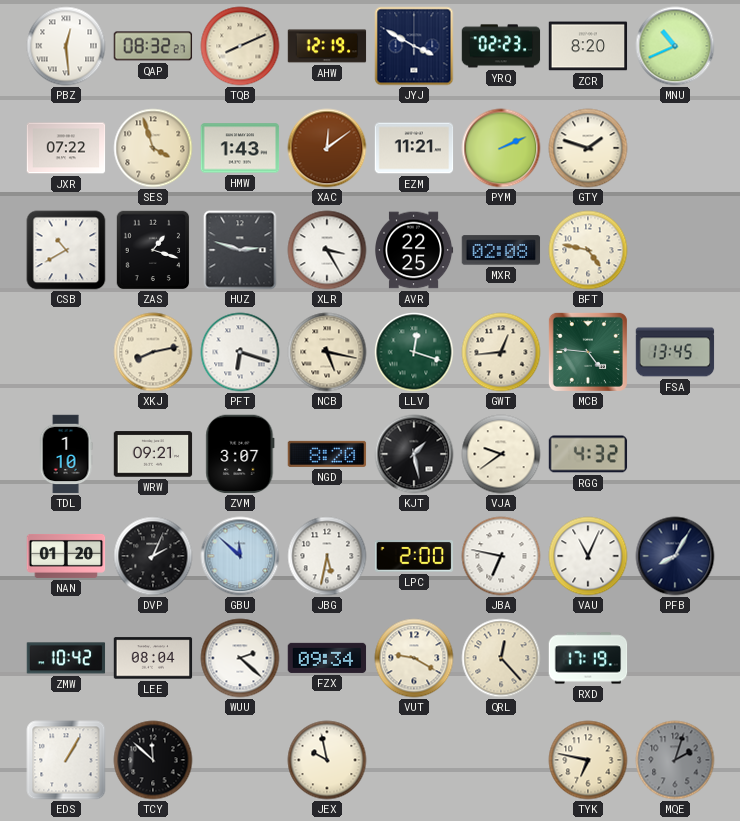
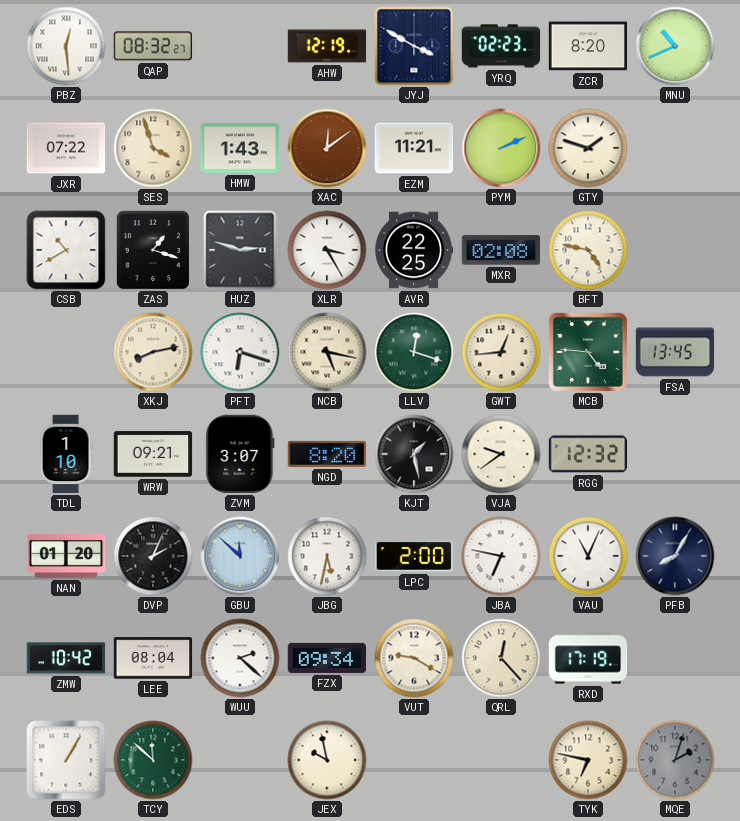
TQB: 8:11 -> none (240, 46)
RGG: 4:32 -> 12:32 (588, 454)
TCY dial: black -> green (153, 760)
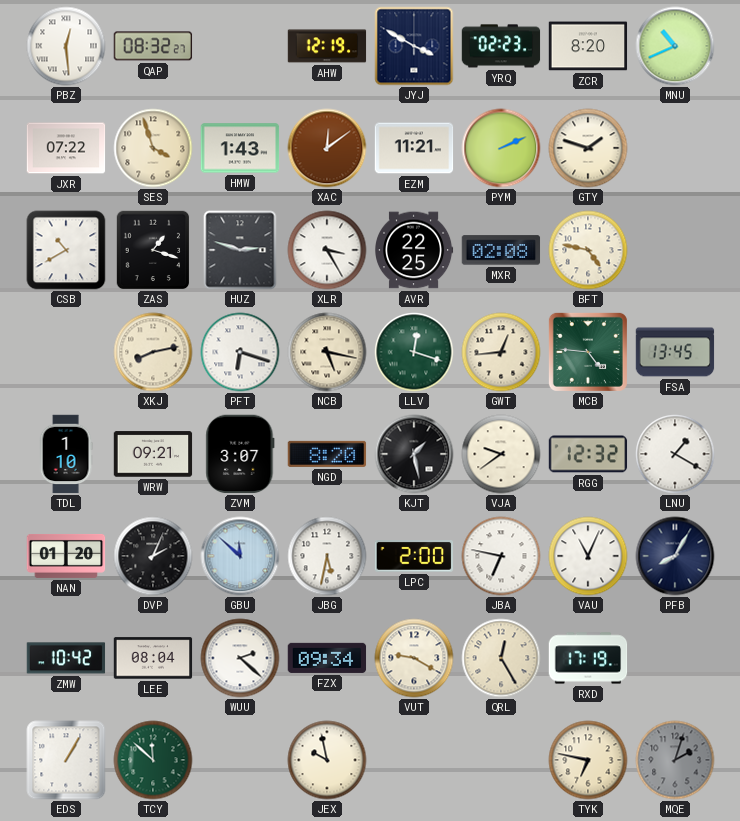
LNU: none -> 1:20 (675, 454)
QRL: 12:23 -> 12:25 (501, 658)
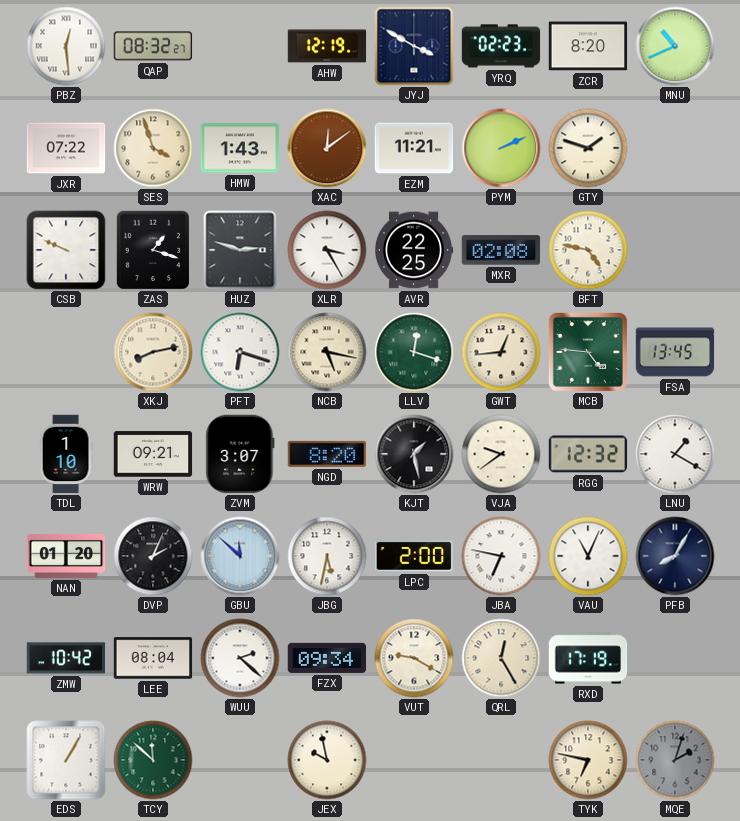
CSB: 10:40 -> 9:49 (66, 250)
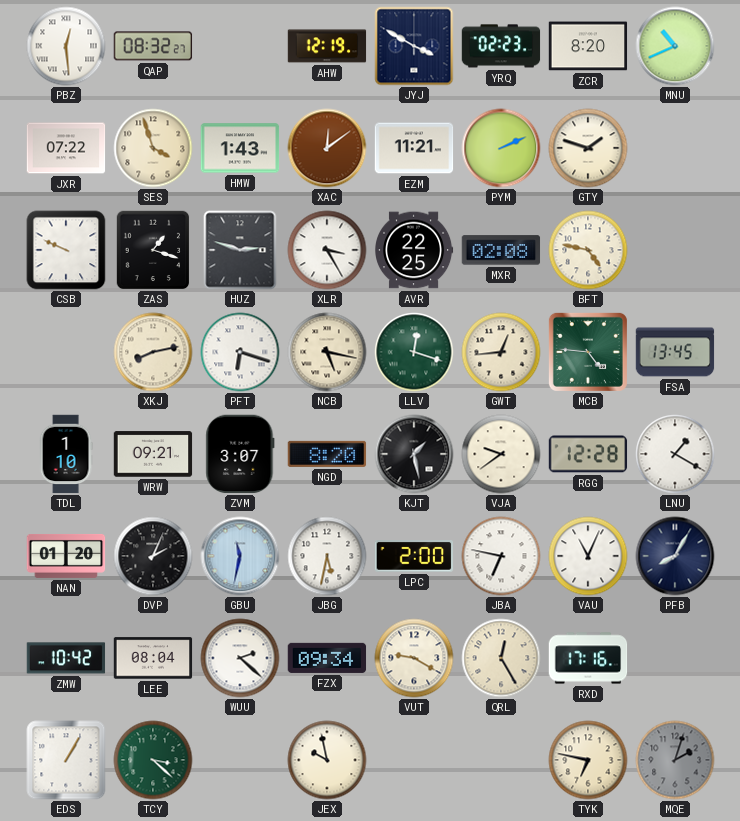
RGG: 12:32 -> 12:28 (588, 454)
GBU: 11:52 -> 11:32 (240, 556)
RXD: 17:19 -> 17:16 (588, 658)
TCY: 11:52 -> 3:22 (153, 760)
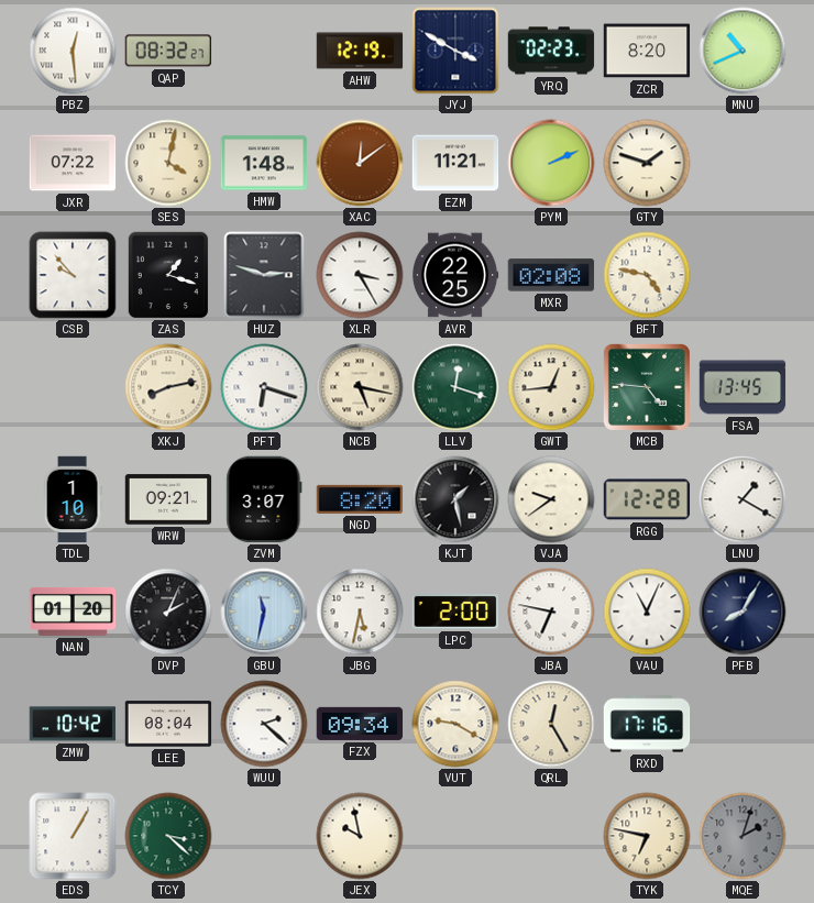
SES: 3:57 -> 4:02 (168, 163)
HMW: 1:43 -> 1:48 (264, 163)
CSB: 9:49 -> 9:53 (73, 275)
